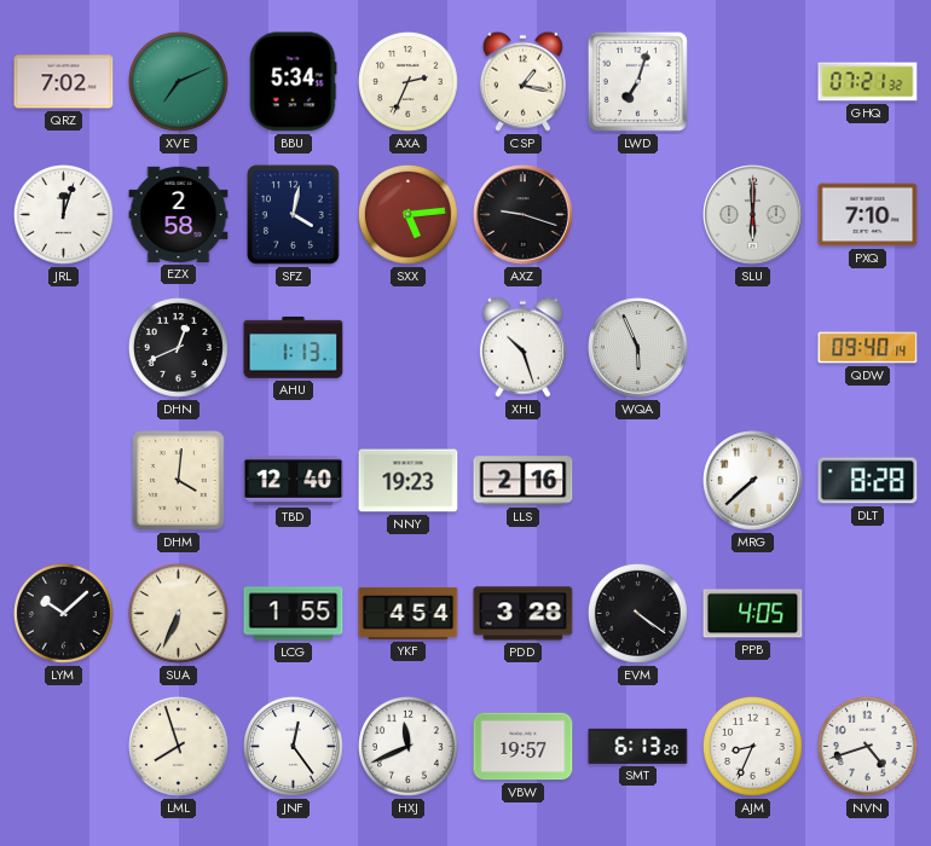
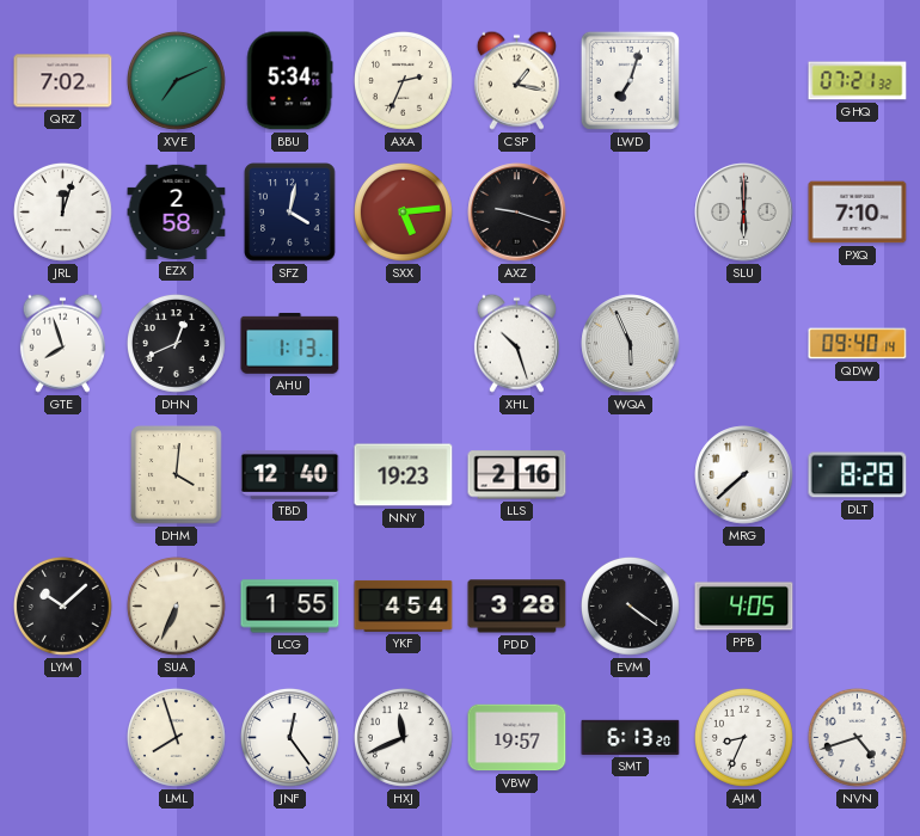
GTE: none -> 7:57 (62, 343)
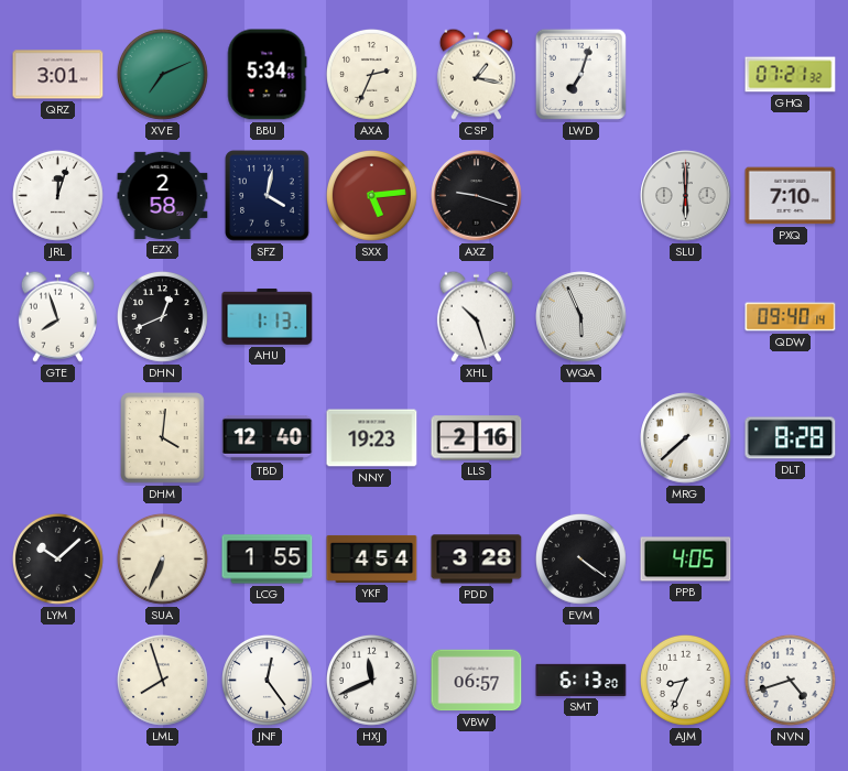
QRZ: 7:02 -> 3:01 (58, 75)
VBW: 19:57 -> 06:57 (477, 681)
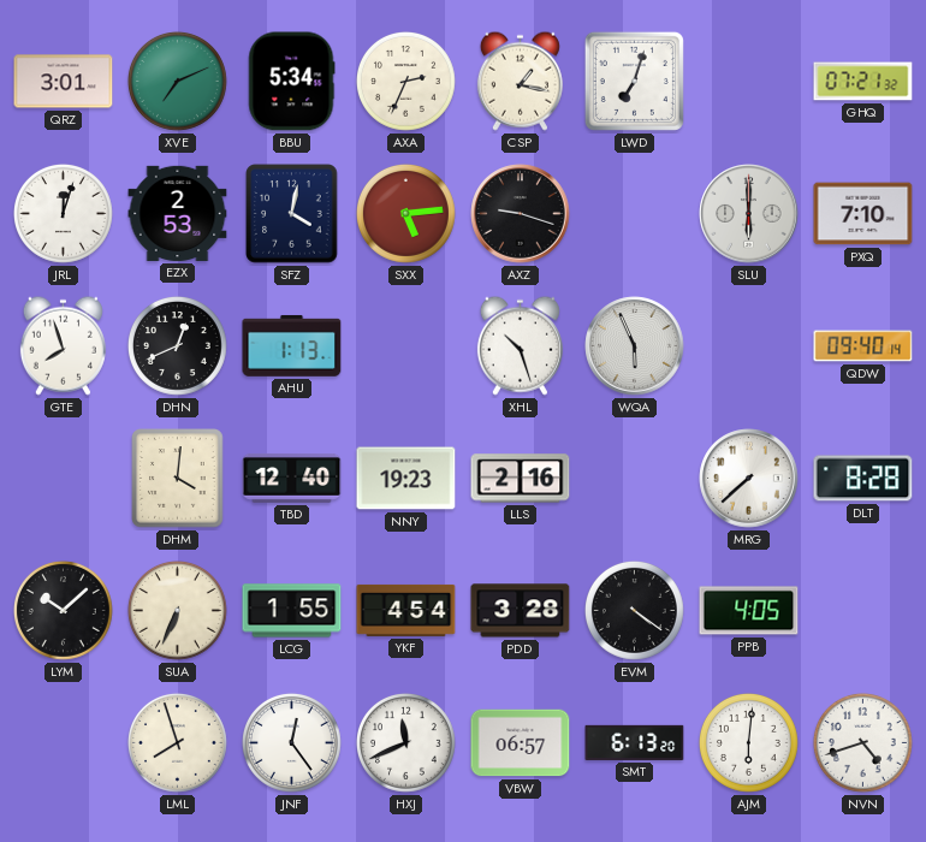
EZX: 2:58 -> 2:53 (178, 213)
AJM: 8:34 -> 6:01 (748, 742)
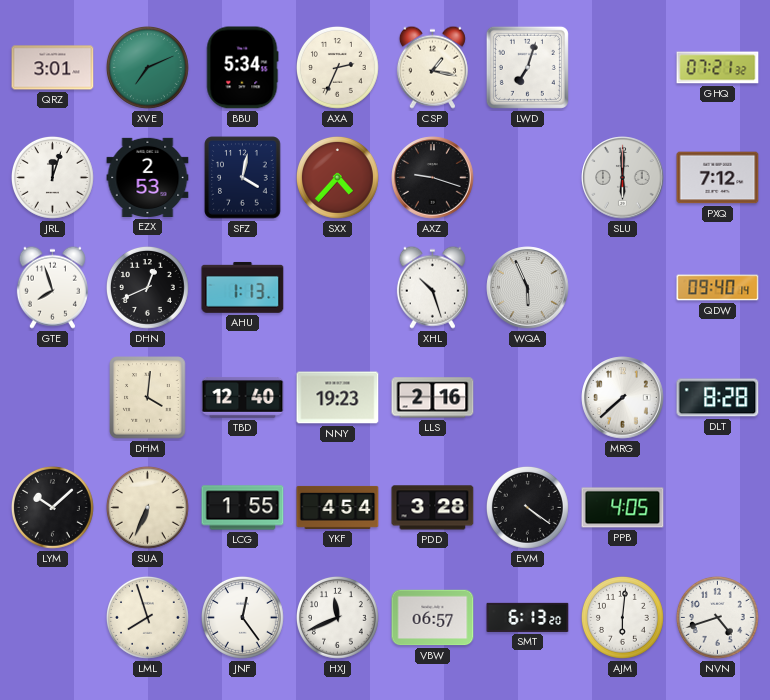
SXX: 5:14 -> 4:37 (337, 177)
PXQ: 7:10 -> 7:12 (718, 178)
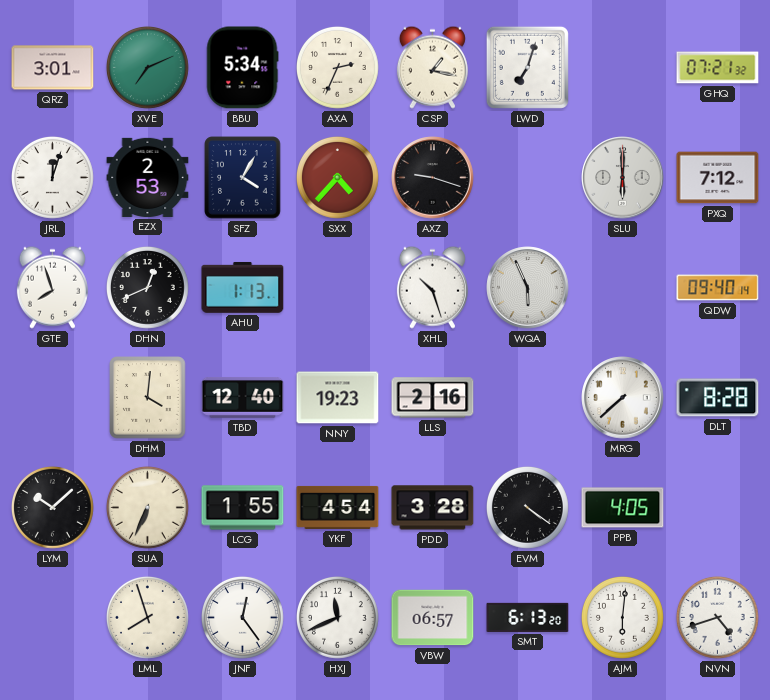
SFZ: 4:02 -> 4:05 (243, 178)
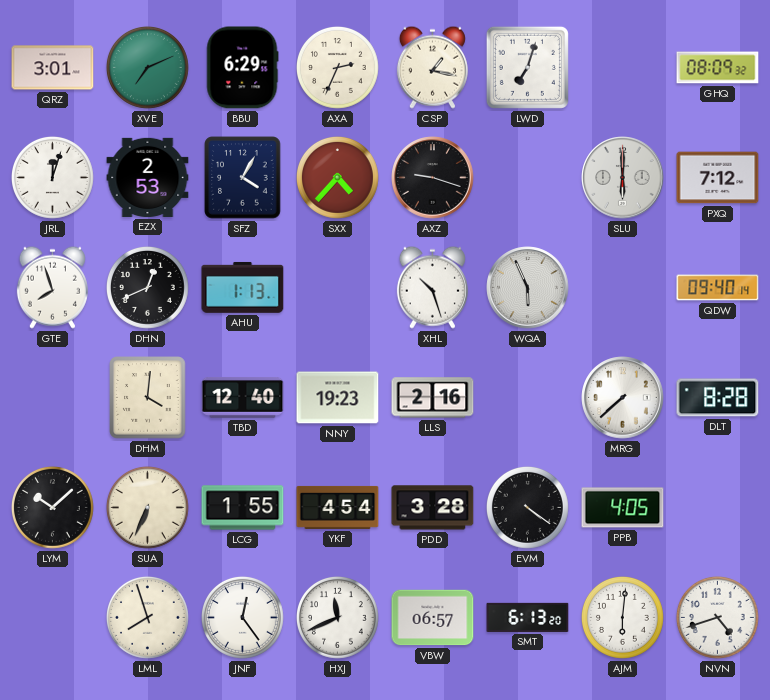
BBU: 5:34 -> 6:29 (242, 68)
GHQ: 07:21 -> 08:09 (718, 68)
